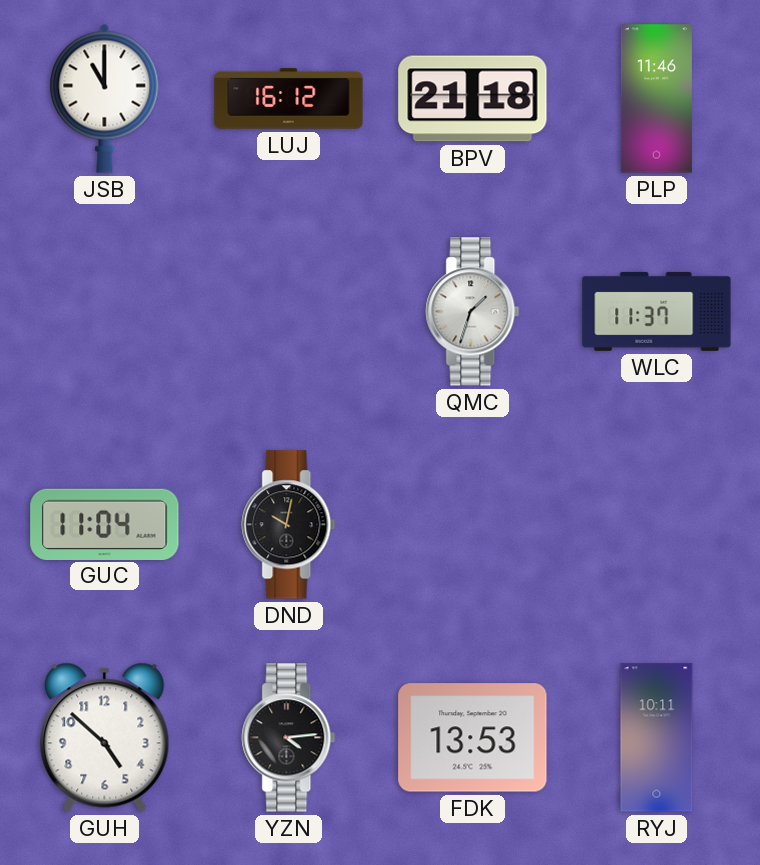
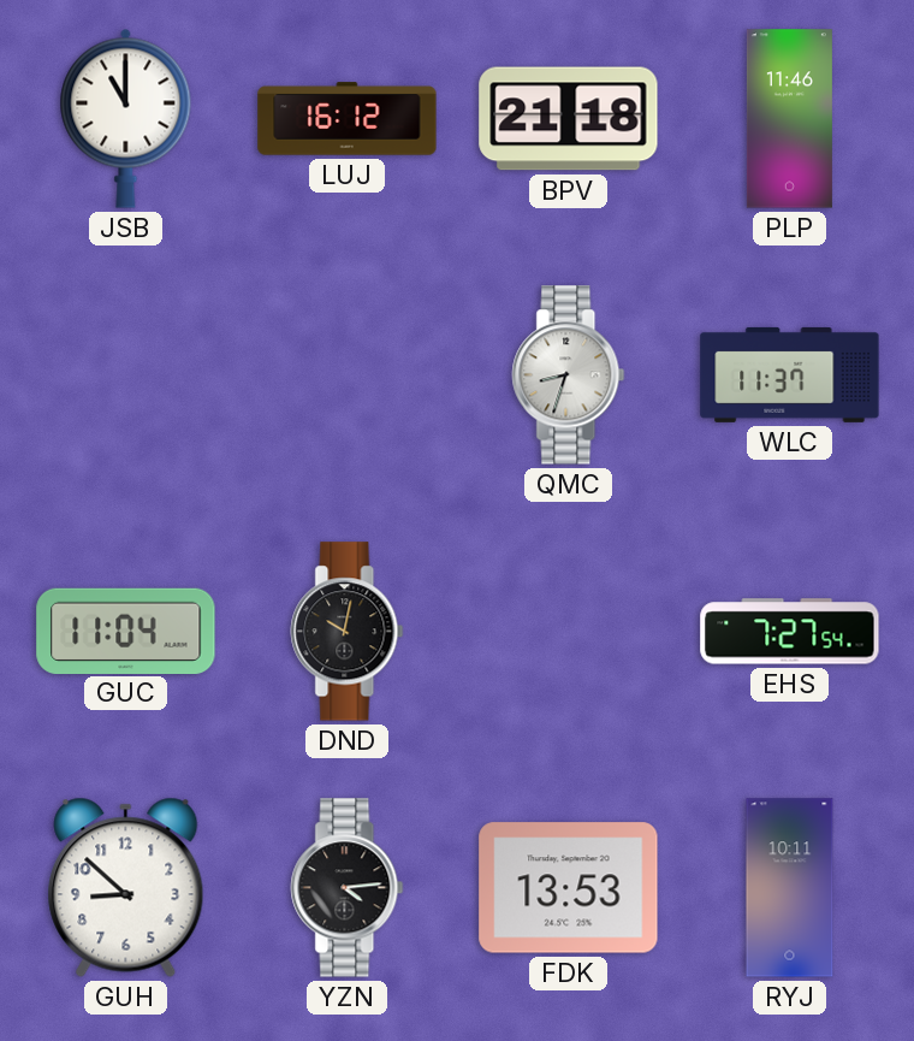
QMC: 1:33 -> 8:33 (569, 375)
EHS: none -> 7:27 (790, 632)
GUH: 4:52 -> 8:52 (126, 887)
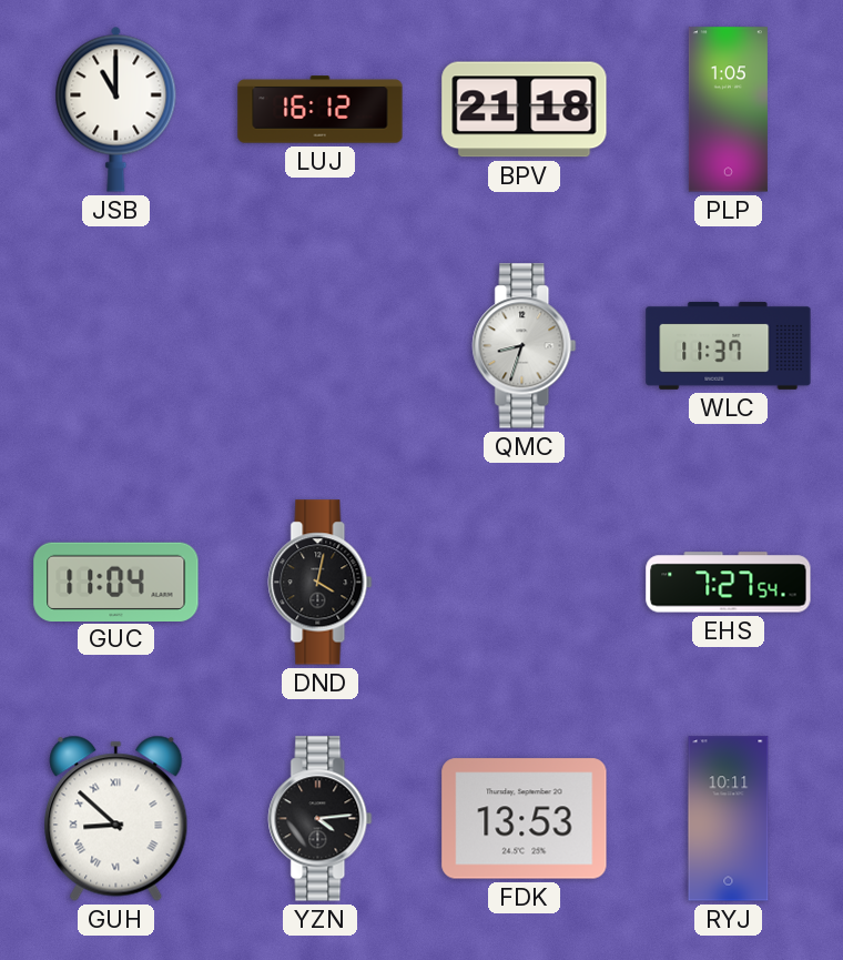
PLP: 11:46 -> 1:05 (728, 110)
DND: 10:02 -> 4:02 (321, 583)
GUH numerals: Arabic -> Roman (116, 818)
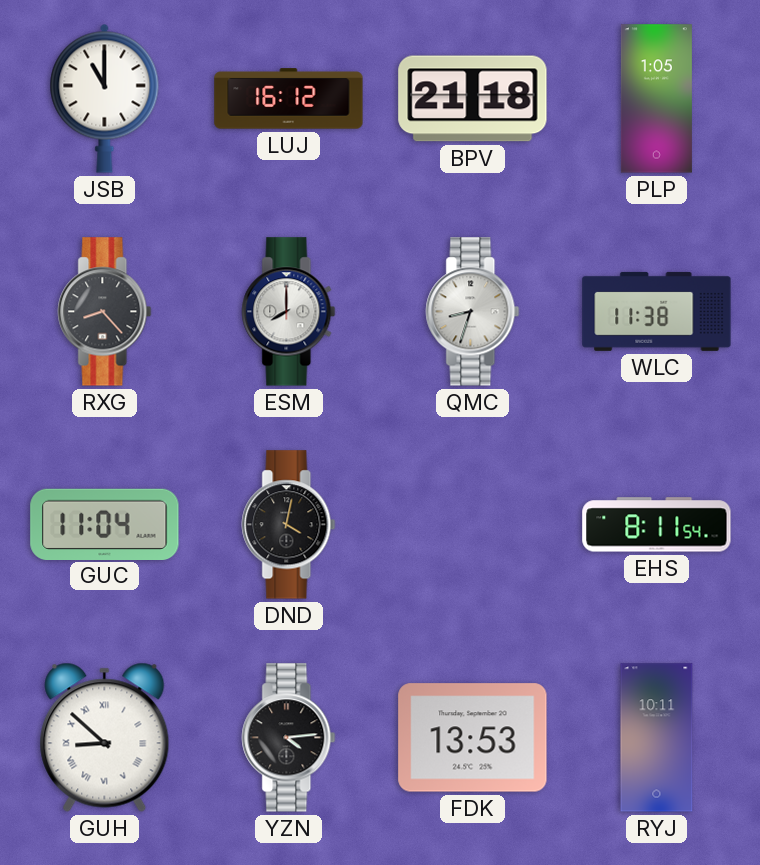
RXG: none -> 8:23 (105, 312)
ESM: none -> 8:00 (289, 312)
WLC: 11:37 -> 11:38 (657, 311)
EHS: 7:27 -> 8:11 (657, 525)
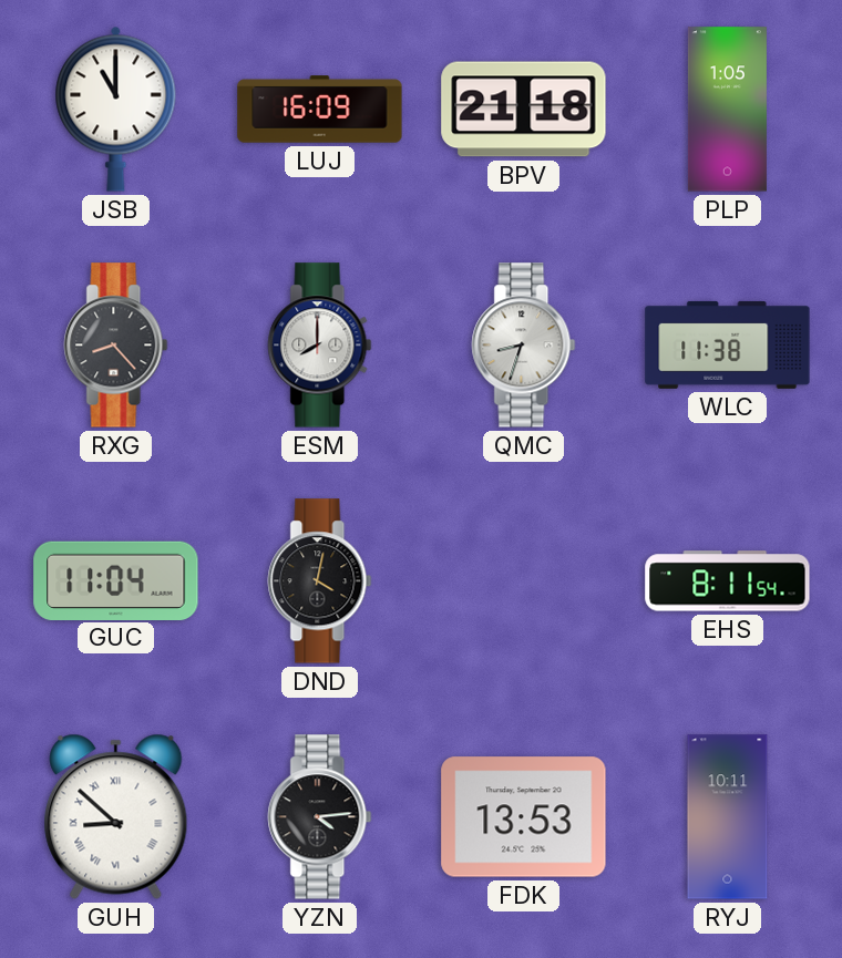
LUJ: 16:12 -> 16:09 (320, 110)
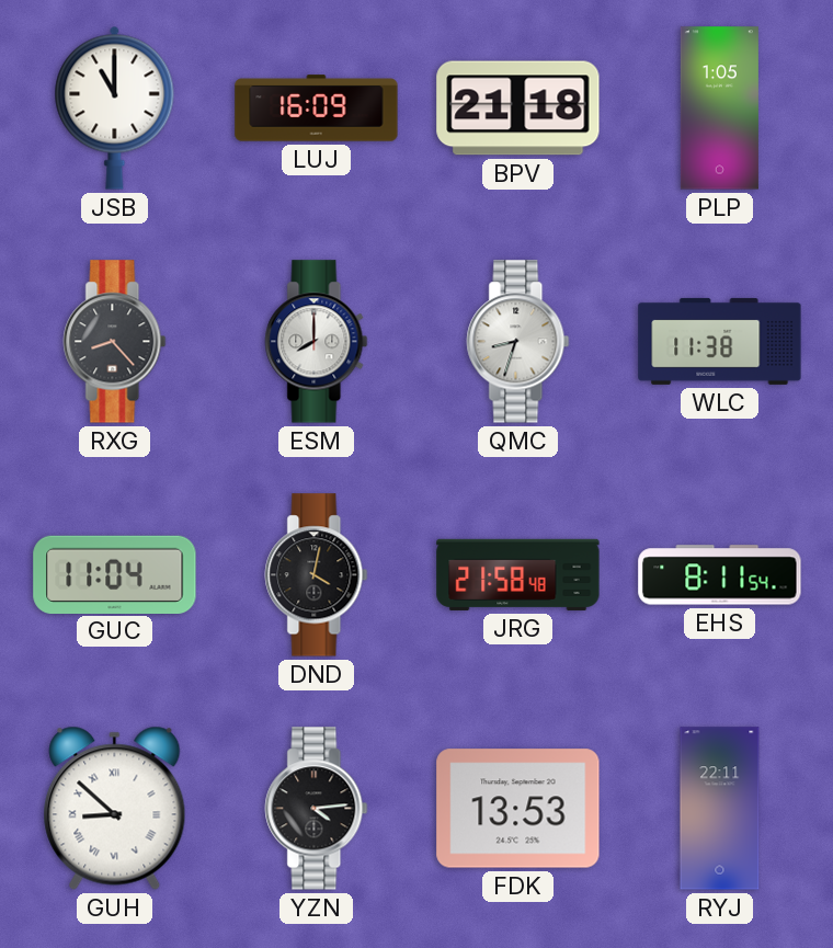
JRG: none -> 21:58 (518, 574)
RYJ: 10:11 -> 22:11 (720, 809)
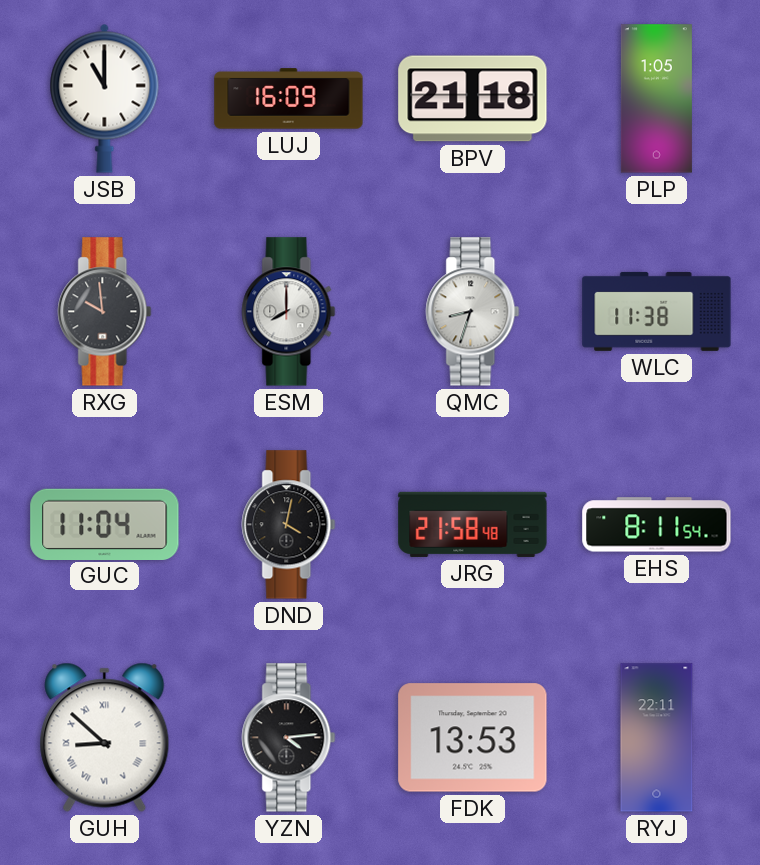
RXG: 8:23 -> 9:59 (105, 312)
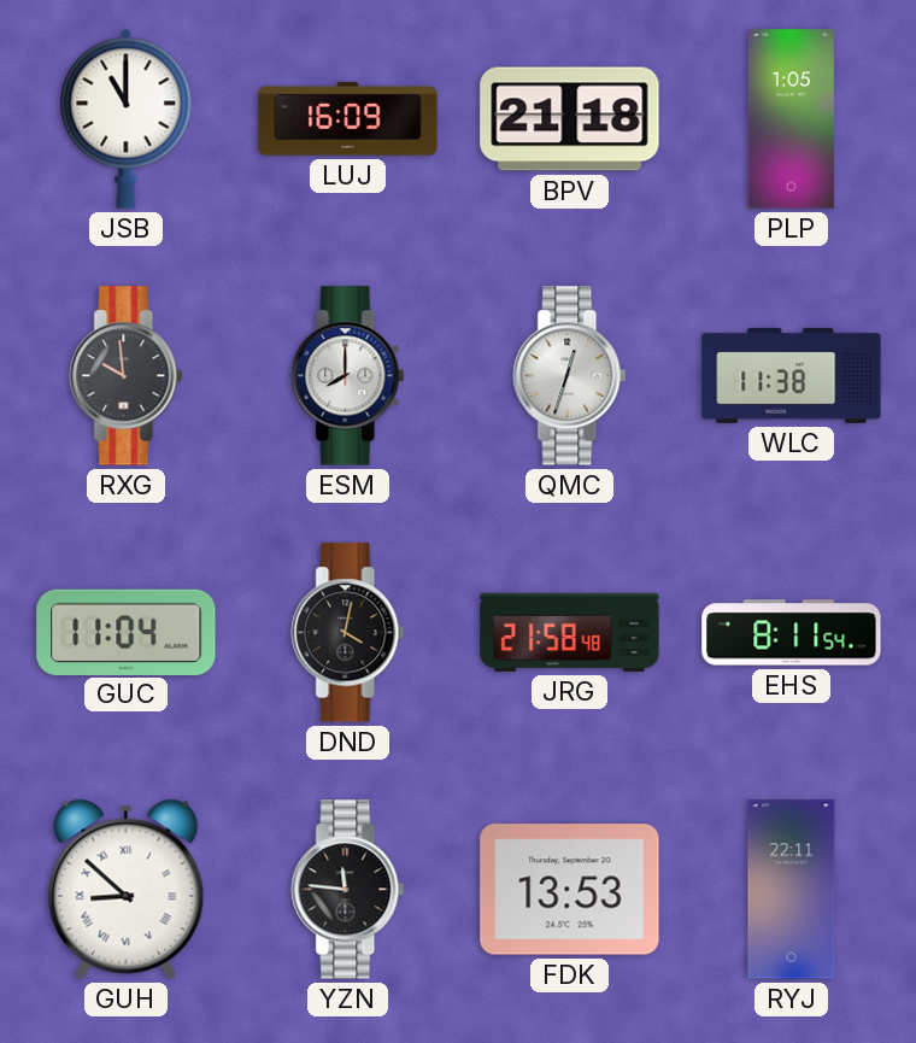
QMC: 8:33 -> 12:33 (570, 376)
YZN: 4:14 -> 11:46 (348, 890)
